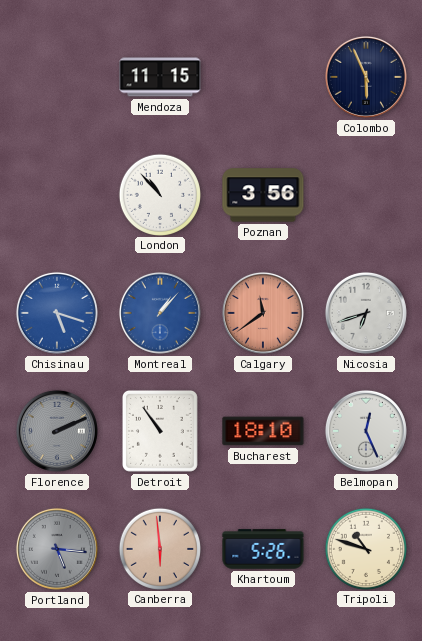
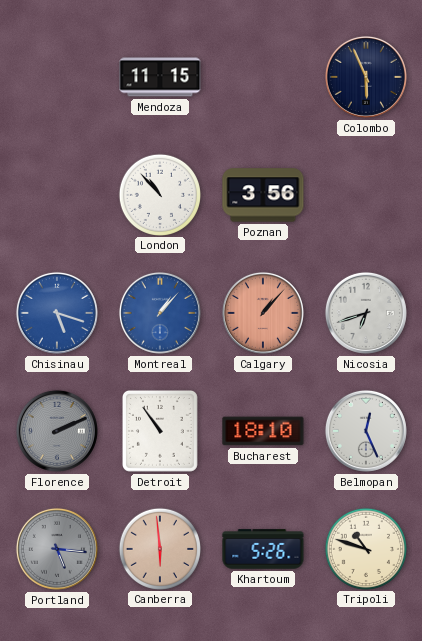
Calgary: 11:39 -> 1:07 (263, 313)
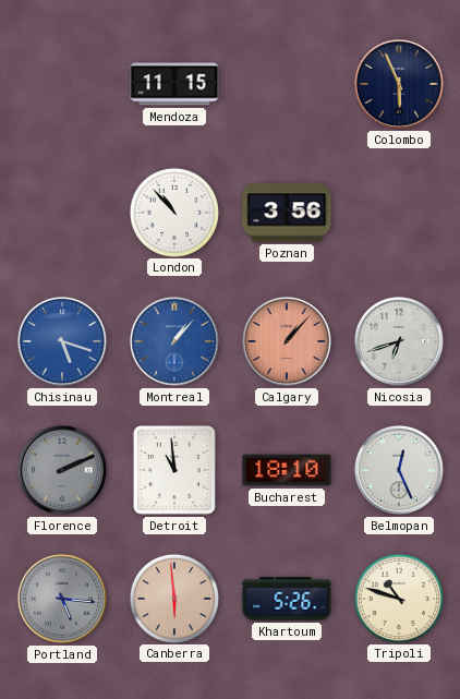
Detroit: 10:54 -> 10:59 (174, 470)
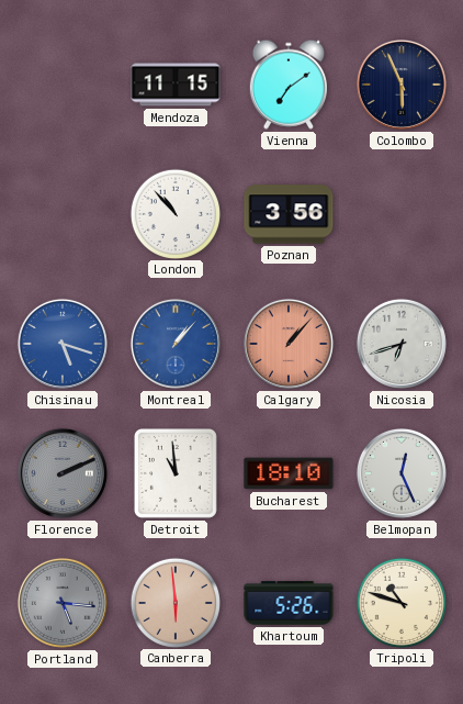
Vienna: none -> 7:09 (289, 85)
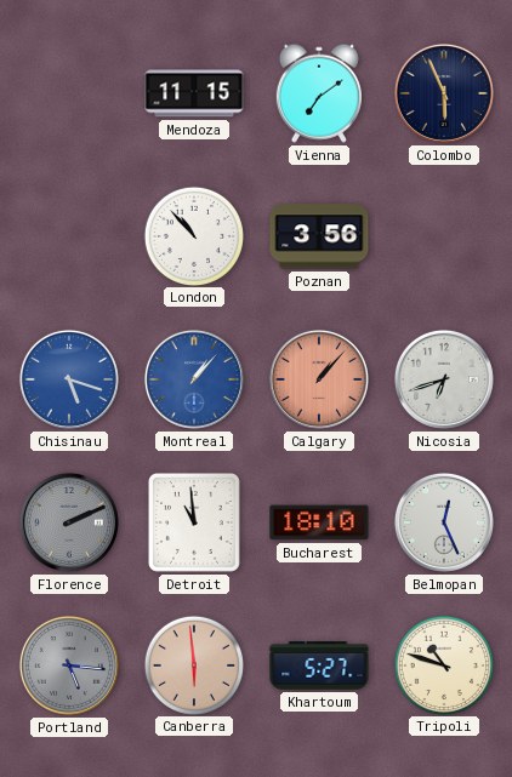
Khartoum: 5:26 -> 5:27 (319, 665)
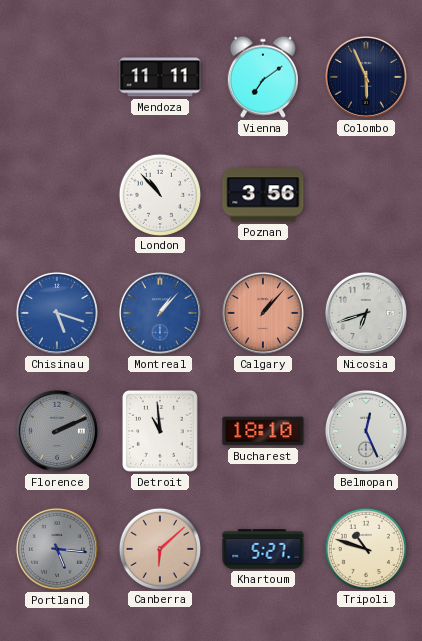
Mendoza: 11:15 -> 11:11 (160, 77)
Canberra: 5:59 -> 6:08 (159, 548)
